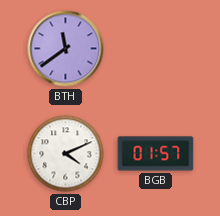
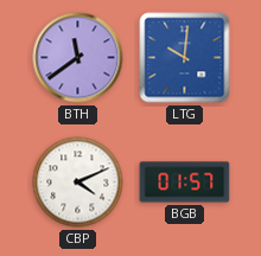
LTG: none -> 10:01 (185, 58)
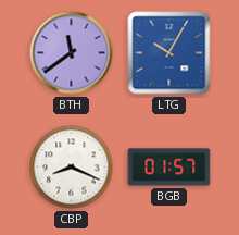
LTG: 10:01 -> 10:05 (169, 53)
CBP: 4:11 -> 8:19 (72, 168)
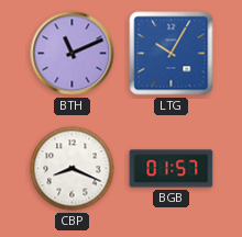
BTH: 11:39 -> 11:11 (73, 54)
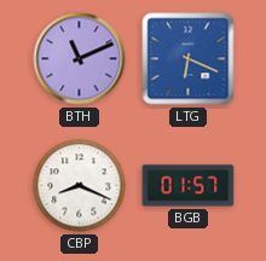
LTG: 10:05 -> 6:19 (189, 59)
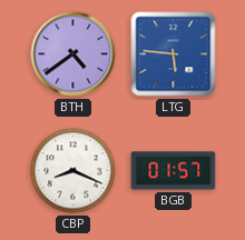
BTH: 11:11 -> 4:39 (73, 54)
LTG: 6:19 -> 5:46 (174, 54)
